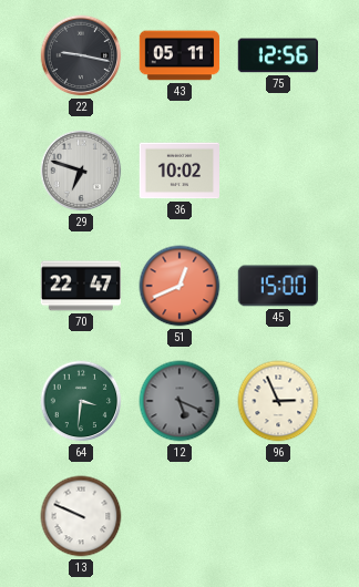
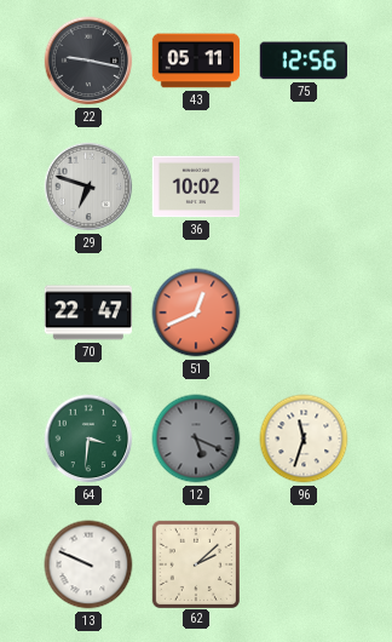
45: 15:00 -> none (277, 286)
96: 2:56 -> 11:33 (304, 438)
62: none -> 2:08 (195, 563)
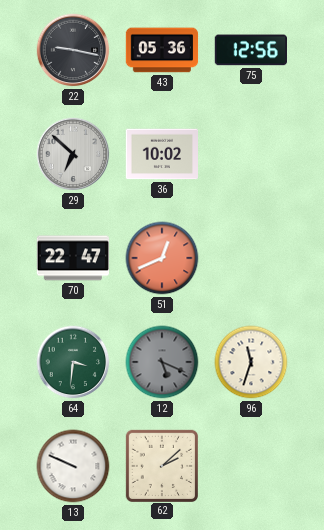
43: 05:11 -> 05:36 (162, 50)
29: 6:48 -> 6:52 (73, 154)
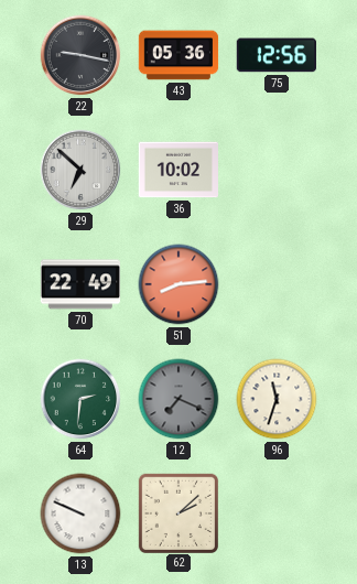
70: 22:47 -> 22:49 (79, 284)
51: 12:41 -> 8:14 (178, 284)
64: 3:31 -> 2:31 (80, 399)
12: 5:19 -> 7:19 (178, 399)
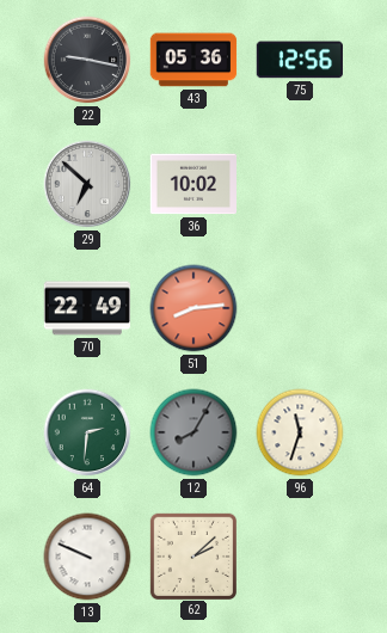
12: 7:19 -> 8:05 (193, 432)
